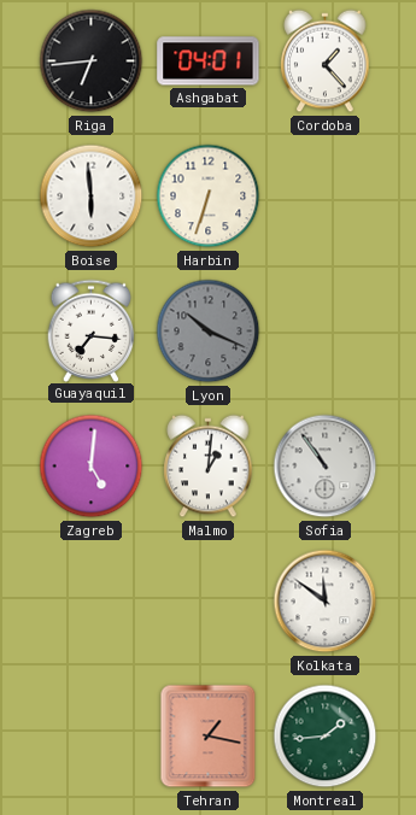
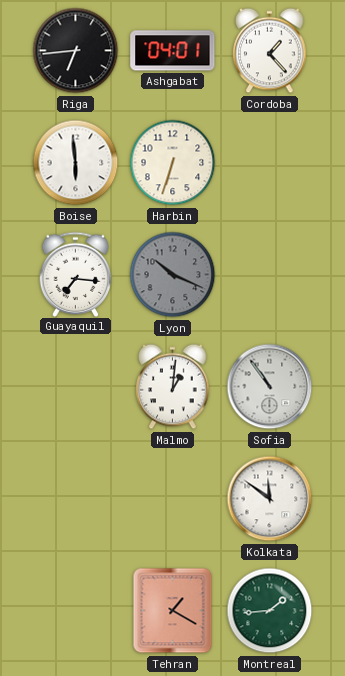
Zagreb: 5:01 -> none (92, 467)
Tehran: 1:17 -> 1:20 (173, 611)
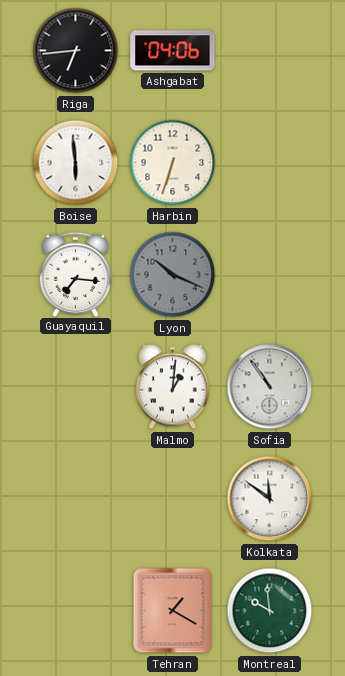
Ashgabat: 04:01 -> 04:06 (173, 51)
Cordoba: 1:23 -> none (270, 51)
Montreal: 1:44 -> 9:59 (270, 611)
